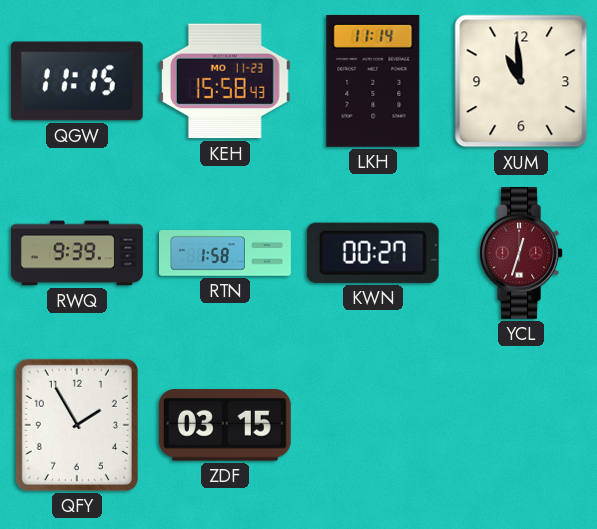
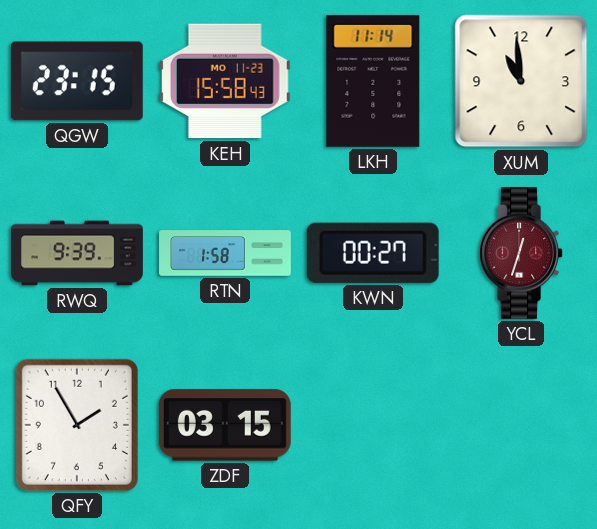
QGW: 11:15 -> 23:15 (77, 81)
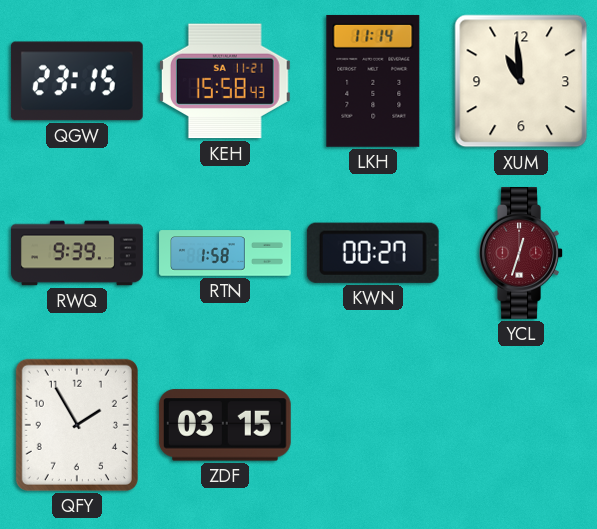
KEH date: MO 11-23 -> SA 11-21 (225, 81)
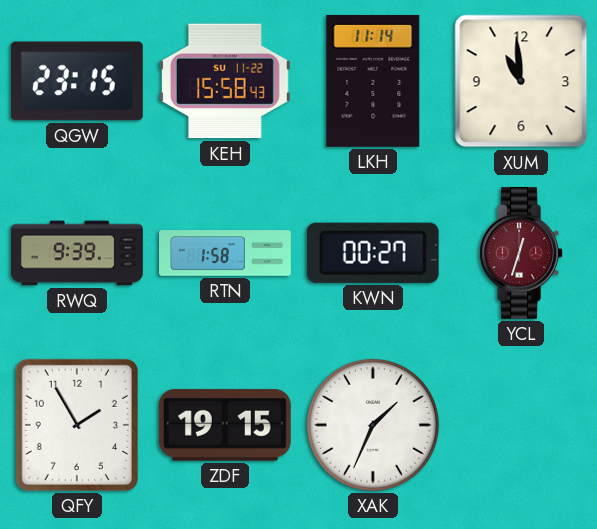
KEH date: SA 11-21 -> SU 11-22 (225, 81)
ZDF: 03:15 -> 19:15 (225, 425)
XAK: none -> 1:34 (373, 425)
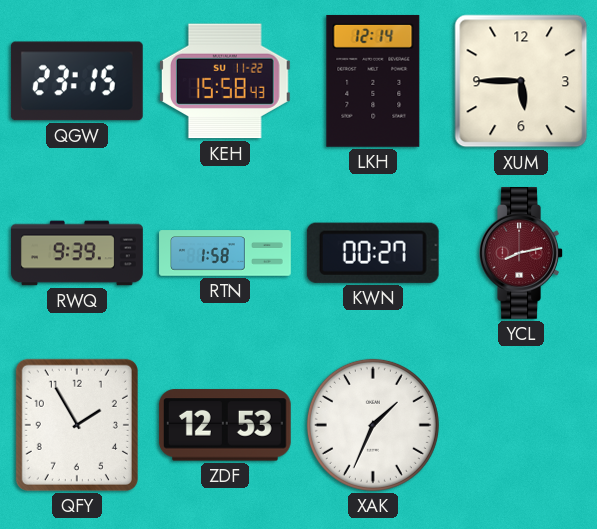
LKH: 11:14 -> 12:14 (373, 81)
XUM: 10:59 -> 5:45 (521, 81)
YCL: 12:33 -> 8:13 (521, 254)
ZDF: 19:15 -> 12:53 (225, 425)
